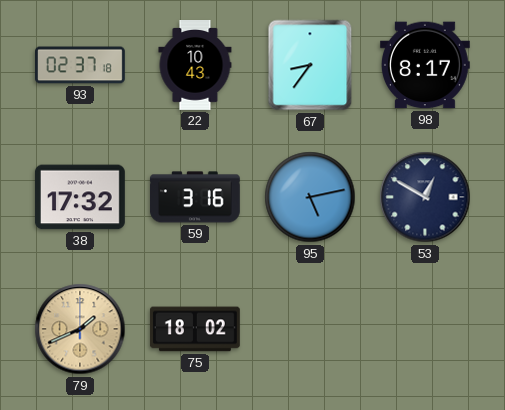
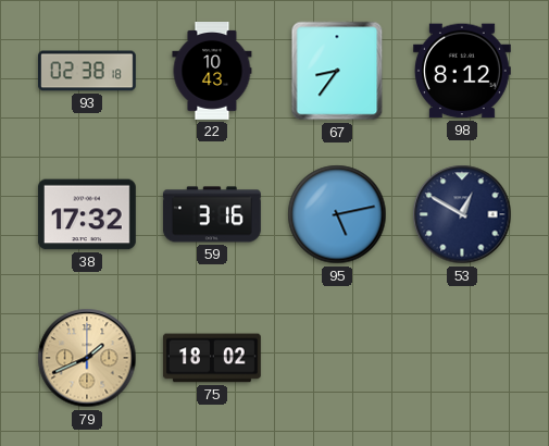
93: 02:37 -> 02:38 (88, 71)
98: 8:17 -> 8:12 (462, 71)
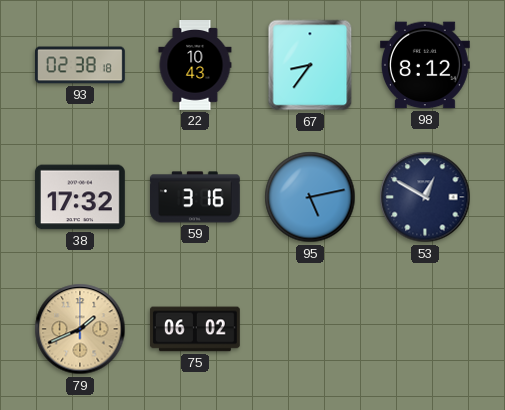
75: 18:02 -> 06:02 (195, 329)
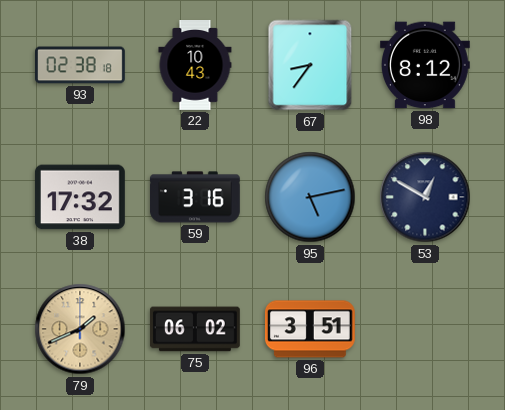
96: none -> 3:51 (310, 329)
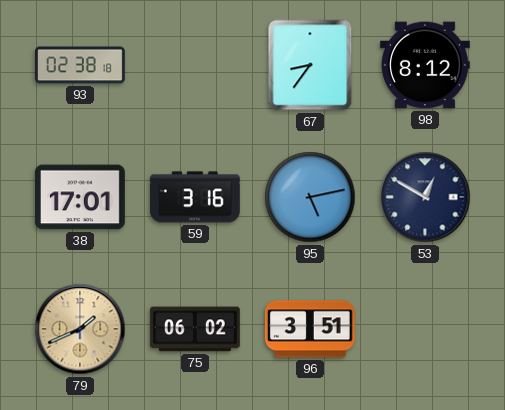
22: 10:43 -> none (195, 66)
38: 17:32 -> 17:01 (80, 197)
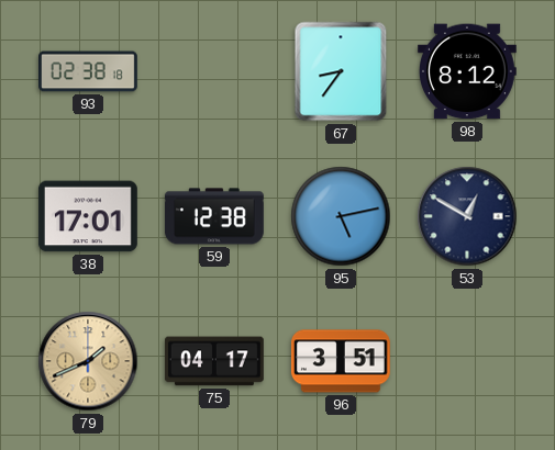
59: 3:16 -> 12:38 (214, 216)
75: 06:02 -> 04:17 (214, 361)
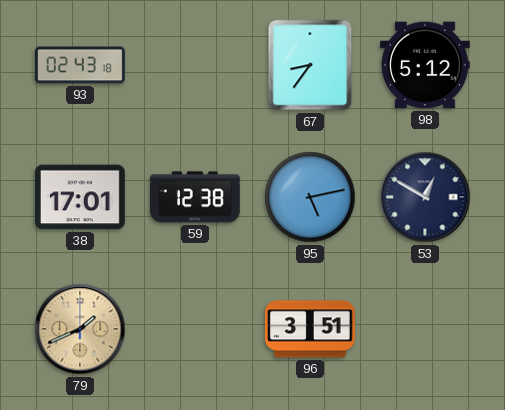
93: 02:38 -> 02:43 (81, 65)
98: 8:12 -> 5:12 (425, 65)
75: 04:17 -> none (214, 361)
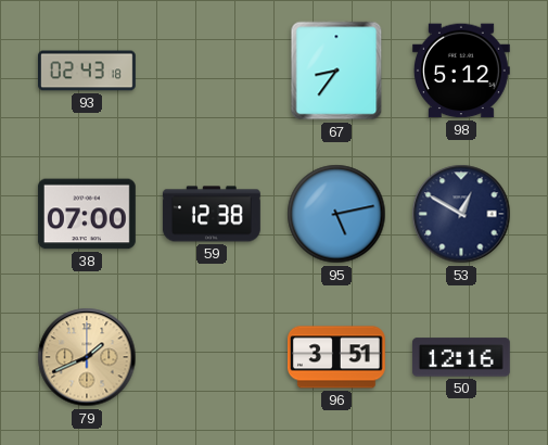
38: 17:01 -> 07:00 (87, 214)
50: none -> 12:16 (461, 357)
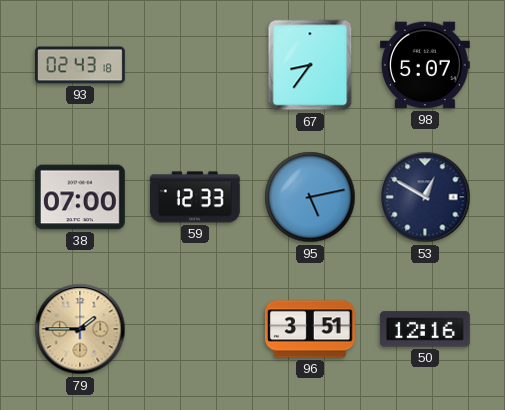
98: 5:12 -> 5:07 (425, 65)
59: 12:38 -> 12:33 (195, 197)
79: 1:41 -> 1:45 (80, 329)
